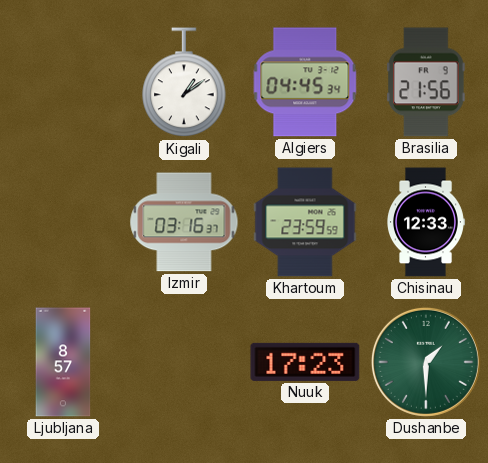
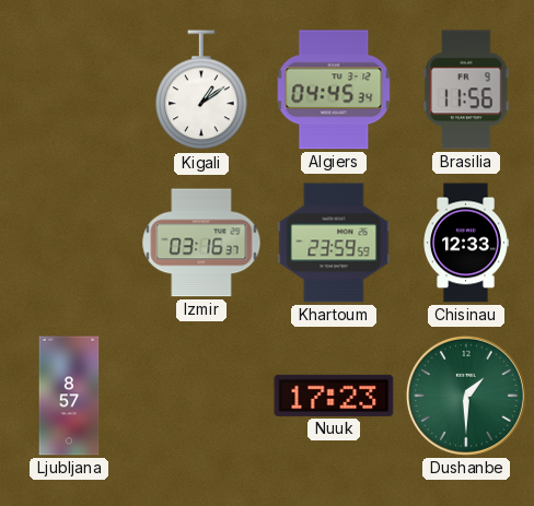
Brasilia: 21:56 -> 11:56 (466, 90)
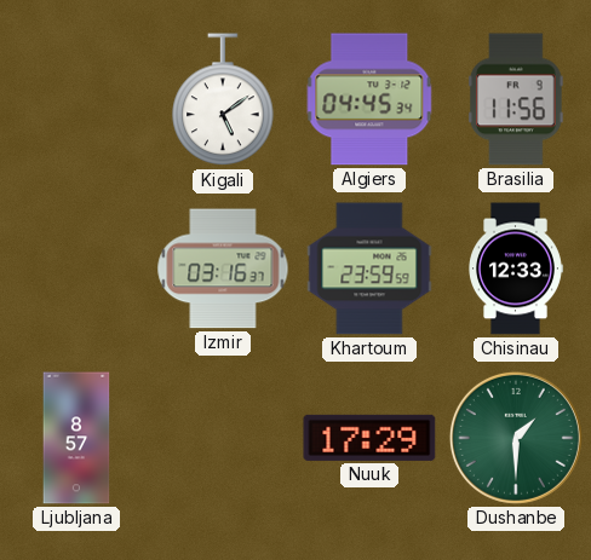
Kigali: 1:09 -> 5:09 (223, 100)
Nuuk: 17:23 -> 17:29 (369, 438)
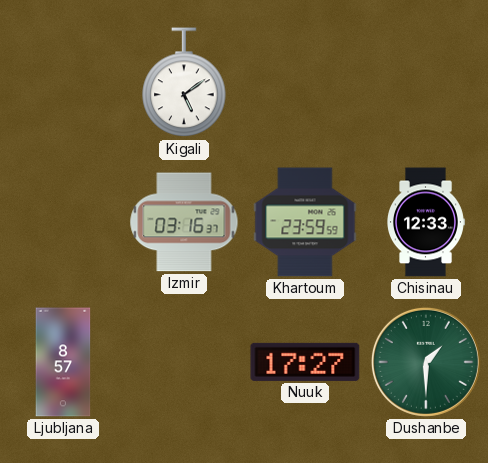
Algiers: 04:45 -> none (369, 99)
Brasilia: 11:56 -> none (516, 99)
Nuuk: 17:29 -> 17:27 (305, 362)
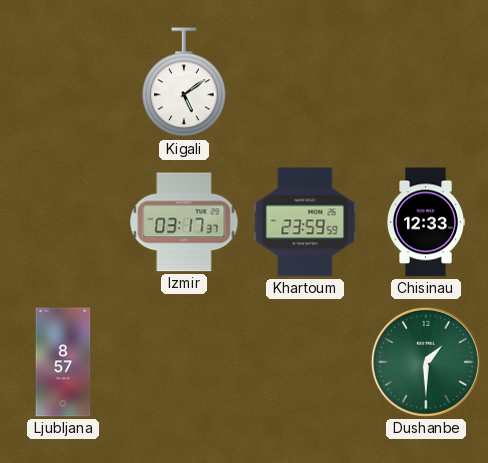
Izmir: 03:16 -> 03:17 (184, 222)
Nuuk: 17:27 -> none (305, 362)
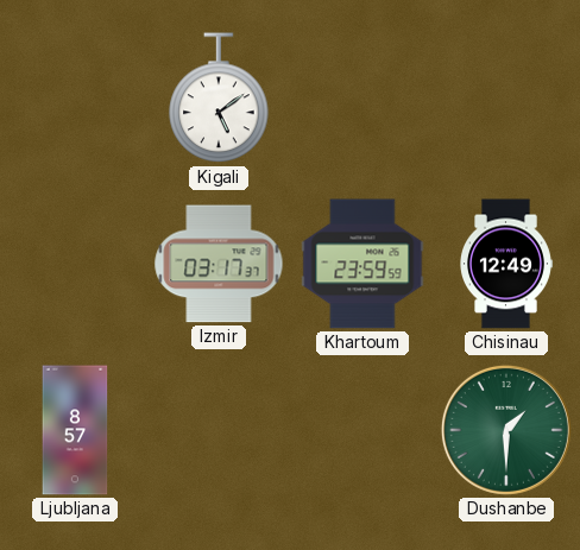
Chisinau: 12:33 -> 12:49 (506, 264)
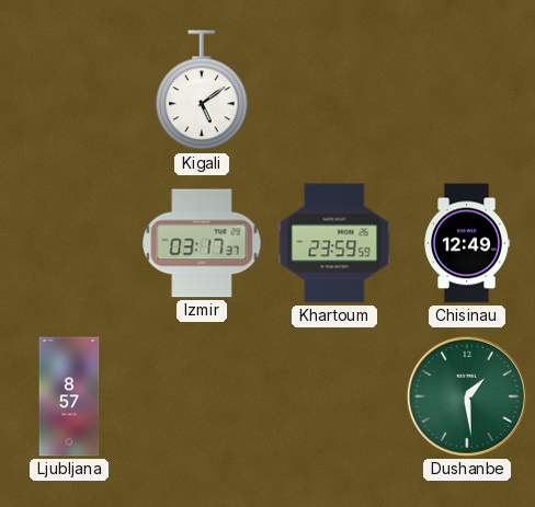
Dushanbe: 1:30 -> 1:29 (467, 396)
